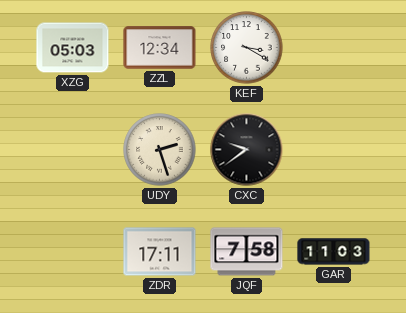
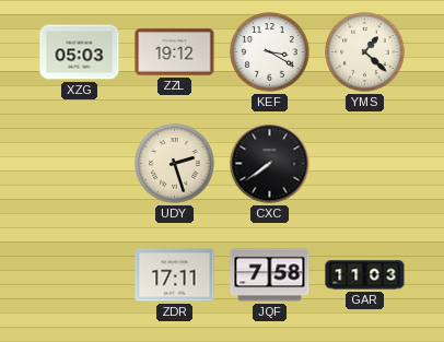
ZZL: 12:34 -> 19:12 (175, 52)
YMS: none -> 1:22 (365, 52)
CXC: 9:39 -> 7:39 (270, 164)
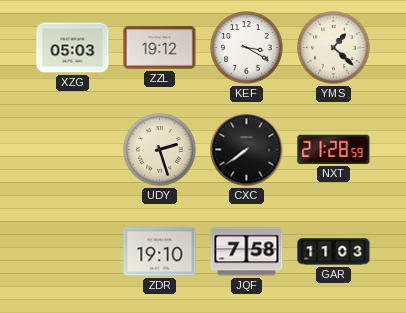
NXT: none -> 21:28 (334, 149)
ZDR: 17:11 -> 19:10 (160, 252)
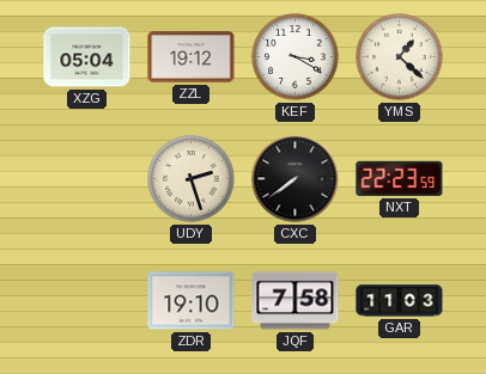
XZG: 05:03 -> 05:04 (87, 57)
NXT: 21:28 -> 22:23 (400, 178)
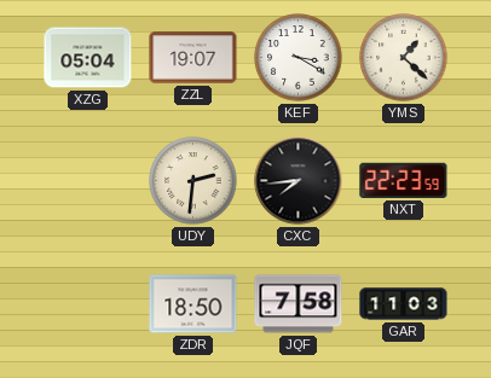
ZZL: 19:12 -> 19:07 (193, 58)
UDY: 2:27 -> 2:31 (193, 181)
CXC: 7:39 -> 7:44 (299, 181)
ZDR: 19:10 -> 18:50 (193, 304)
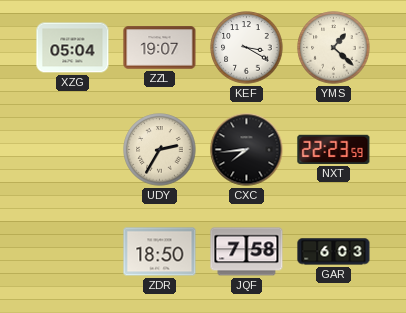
UDY: 2:31 -> 2:35 (160, 150)
GAR: 11:03 -> 6:03 (334, 252)
